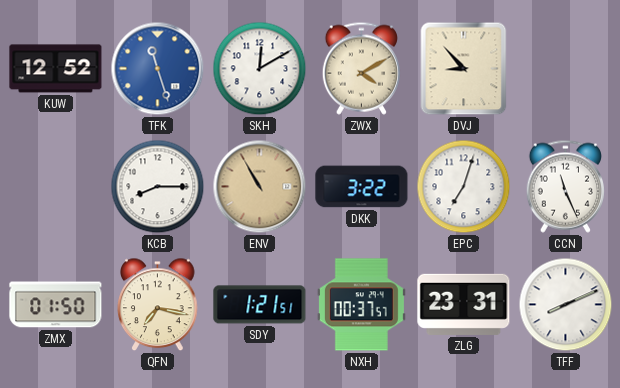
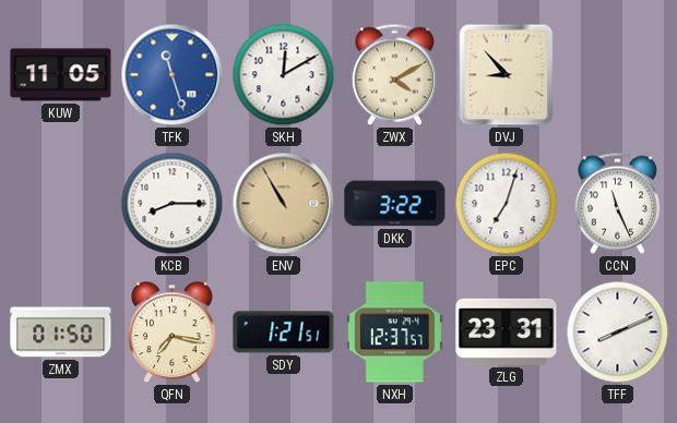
KUW: 12:52 -> 11:05 (61, 75)
NXH: 00:37 -> 12:37 (394, 333)
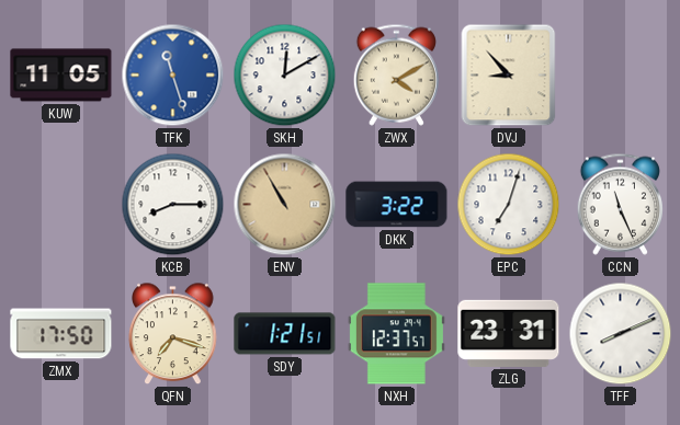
ZMX: 01:50 -> 17:50 (61, 334)
QFN: 7:17 -> 7:18 (173, 334)
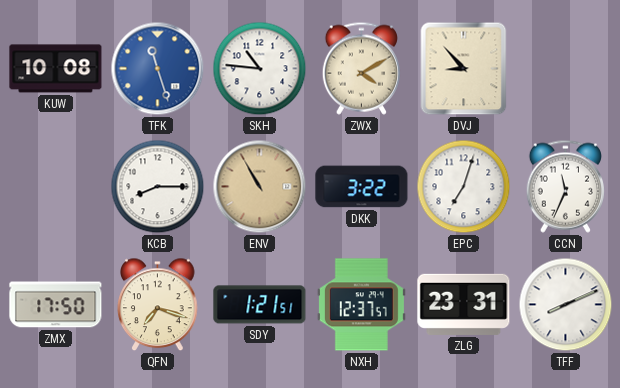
KUW: 11:05 -> 10:08 (56, 69)
SKH: 12:10 -> 10:46 (260, 69)
CCN: 11:26 -> 11:34 (565, 186)
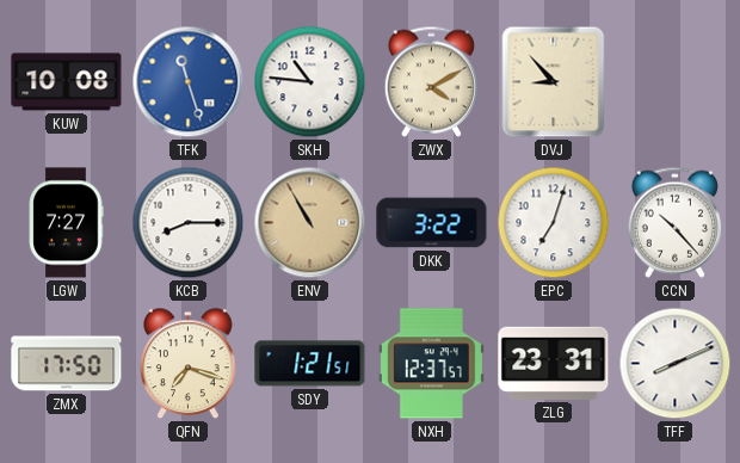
LGW: none -> 7:27 (66, 223)
CCN: 11:34 -> 10:23 (674, 222)
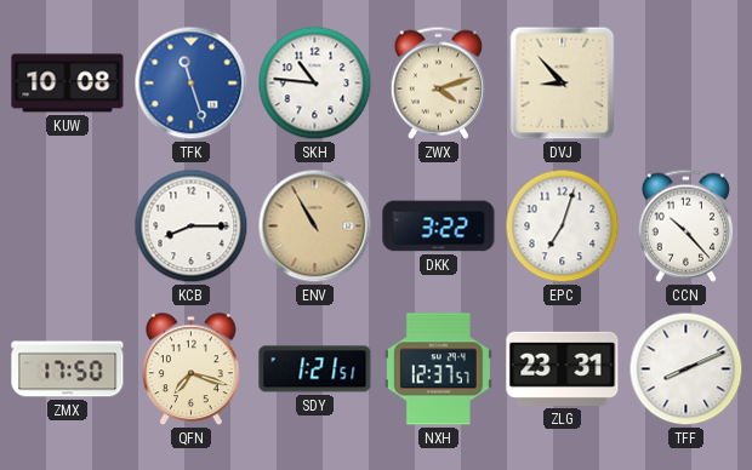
ZWX: 4:10 -> 4:12 (438, 82)
LGW: 7:27 -> none (66, 223)
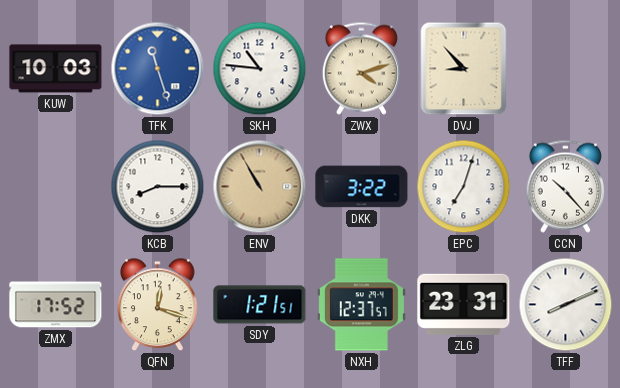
KUW: 10:08 -> 10:03 (56, 69)
ZMX: 17:50 -> 17:52 (56, 305)
QFN: 7:18 -> 12:18 (158, 305)
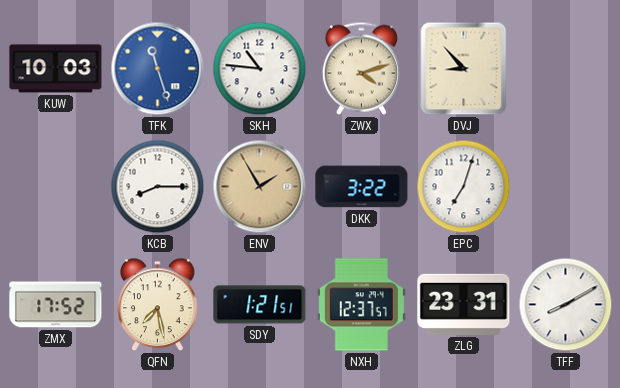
ENV: 10:55 -> 1:55 (260, 187)
CCN: 10:23 -> none (565, 186)
QFN: 12:18 -> 7:28 (158, 305)
TFF: 8:11 -> 8:10 (566, 305)
